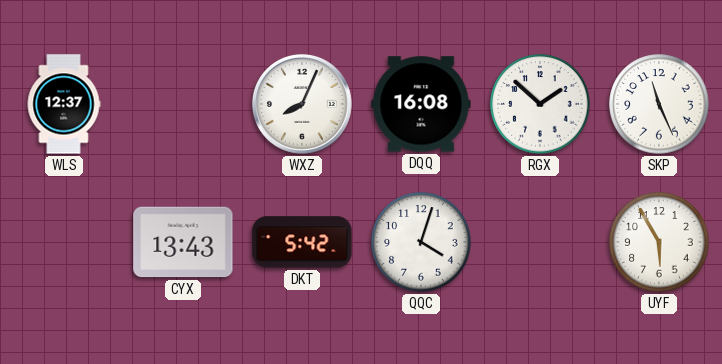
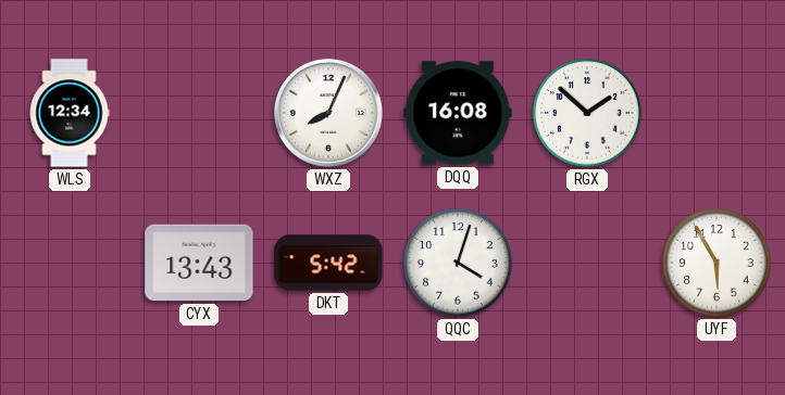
WLS: 12:37 -> 12:34 (70, 113)
SKP: 11:26 -> none (659, 104)
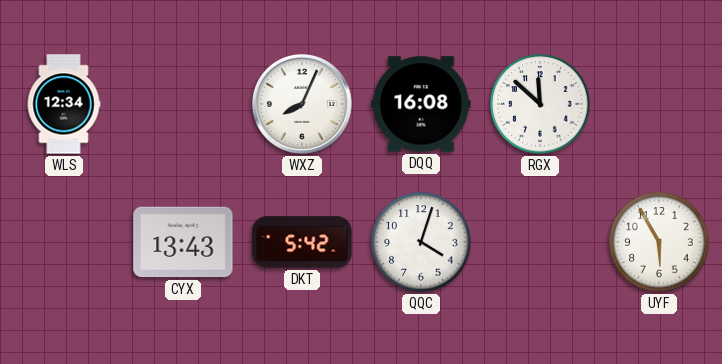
RGX: 1:52 -> 11:52 (540, 104)
